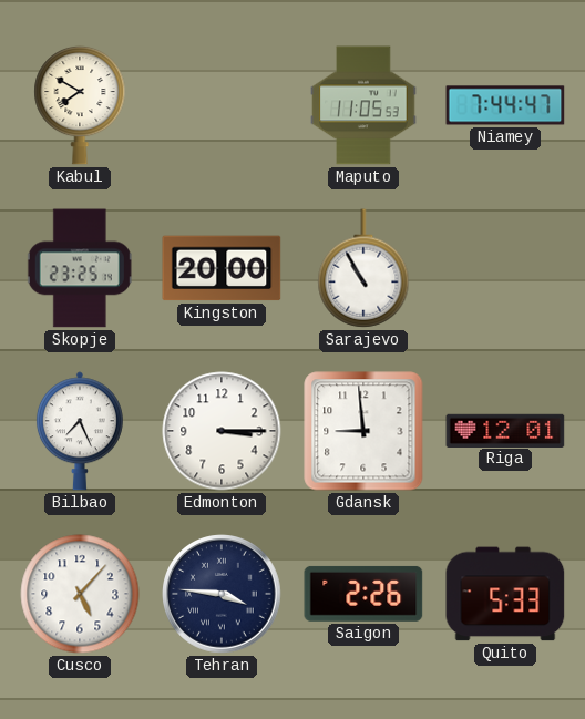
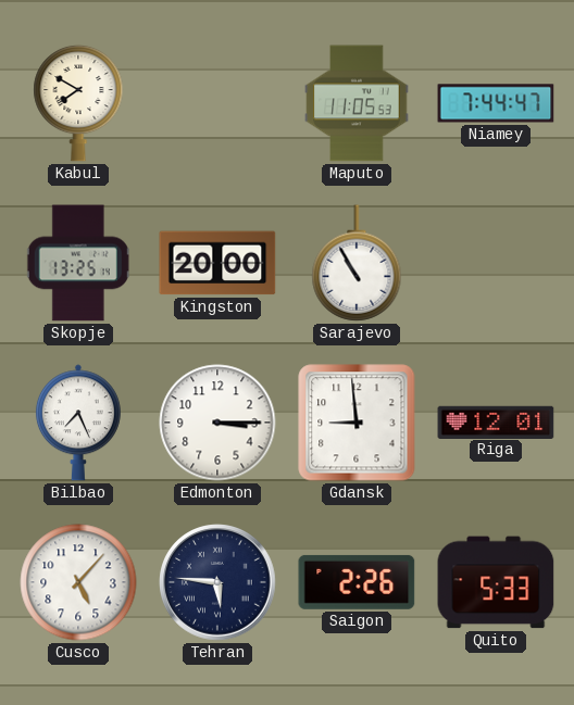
Skopje: 23:25 -> 13:25 (78, 263)
Tehran: 3:46 -> 5:46 (217, 582)
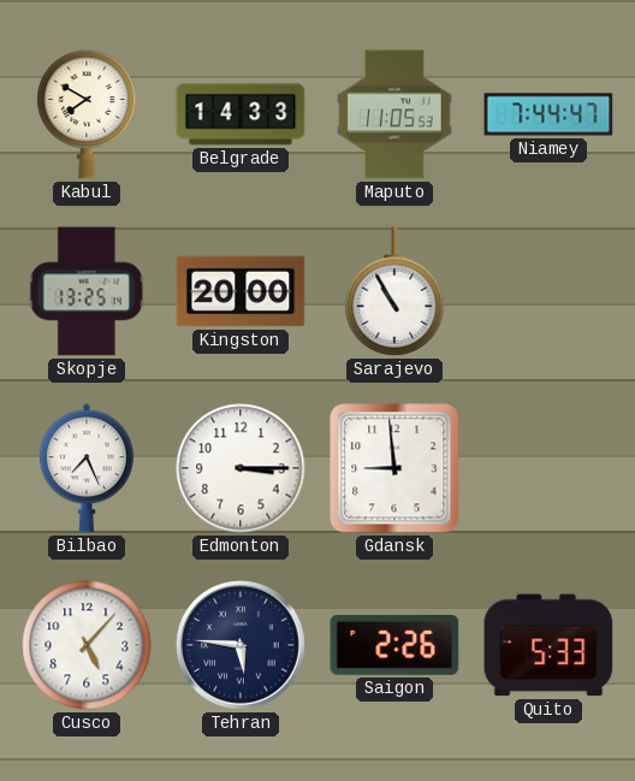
Belgrade: none -> 14:33 (241, 114)
Riga: 12:01 -> none (496, 421)
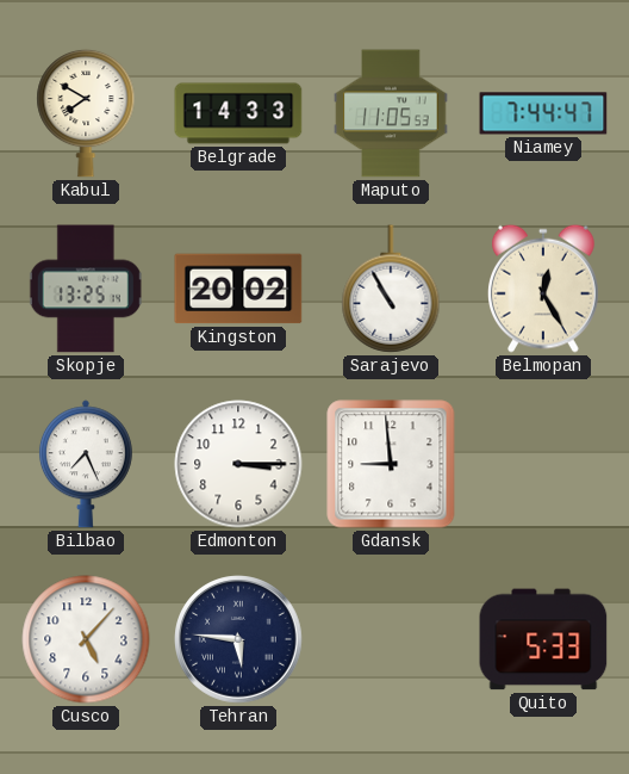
Kingston: 20:00 -> 20:02 (238, 289)
Belmopan: none -> 12:25 (543, 289)
Saigon: 2:26 -> none (394, 645)
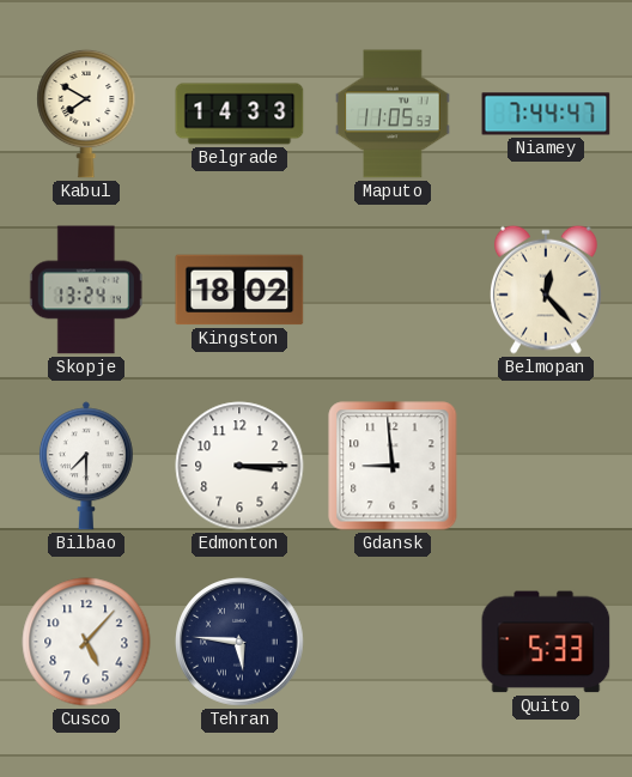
Skopje: 13:25 -> 13:24 (86, 290)
Kingston: 20:02 -> 18:02 (239, 290)
Sarajevo: 10:55 -> none (391, 289)
Belmopan: 12:25 -> 12:23 (546, 290)
Bilbao: 7:26 -> 7:30 (86, 466)
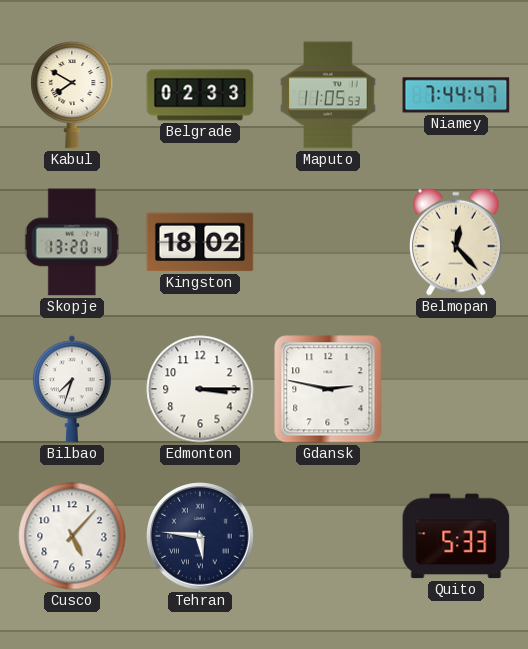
Belgrade: 14:33 -> 02:33 (200, 95)
Skopje: 13:24 -> 13:20 (72, 242)
Bilbao: 7:30 -> 7:33 (72, 389)
Gdansk: 8:59 -> 2:47 (328, 389)
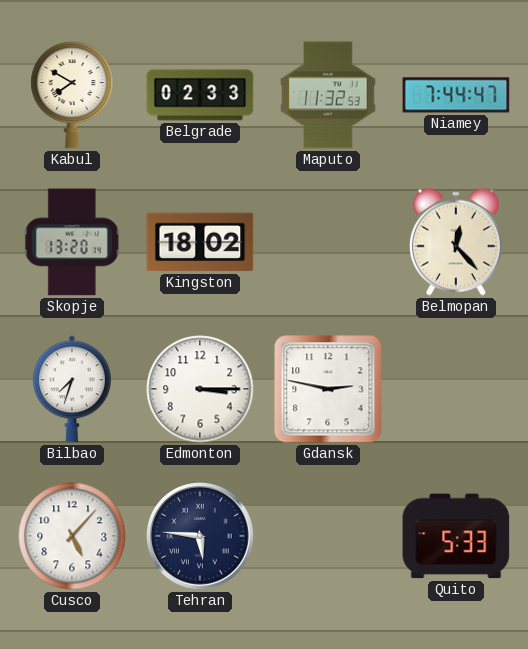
Maputo: 11:05 -> 11:32 (328, 95)
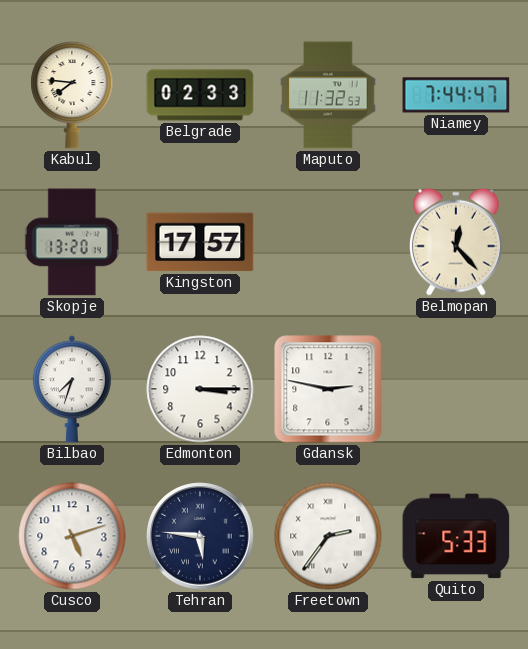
Kabul: 7:50 -> 7:46 (72, 95)
Kingston: 18:02 -> 17:57 (200, 242)
Cusco: 5:07 -> 5:12 (72, 536)
Freetown: none -> 2:36 (328, 536)
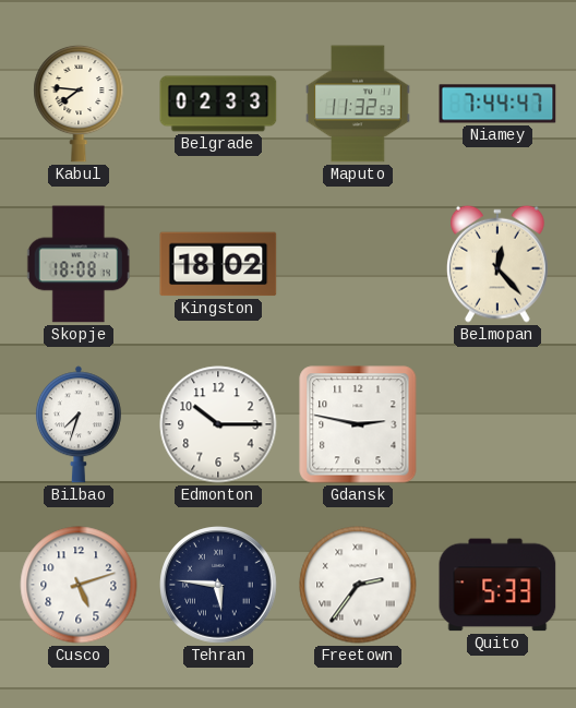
Skopje: 13:20 -> 18:08 (79, 264)
Kingston: 17:57 -> 18:02 (218, 264)
Edmonton: 3:15 -> 10:15 (218, 424)
